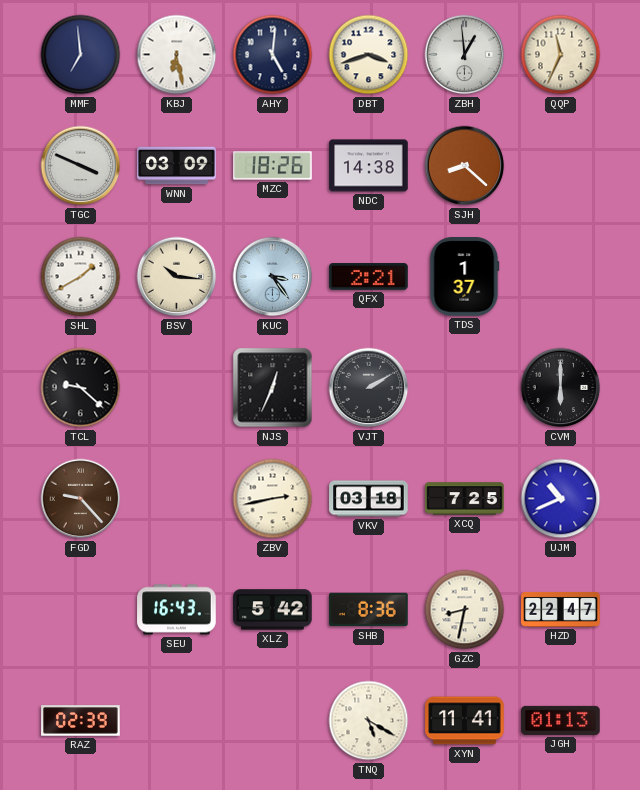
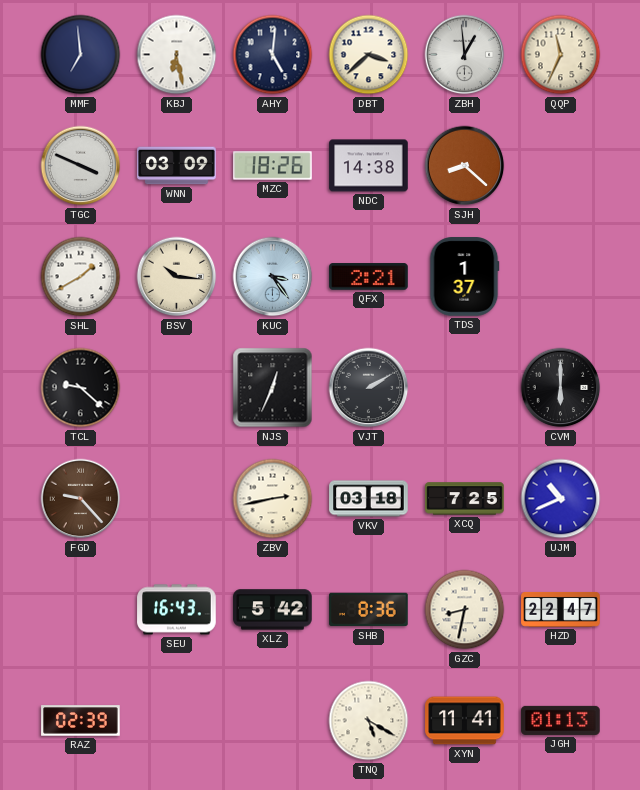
DBT: 3:42 -> 3:38 (369, 55)
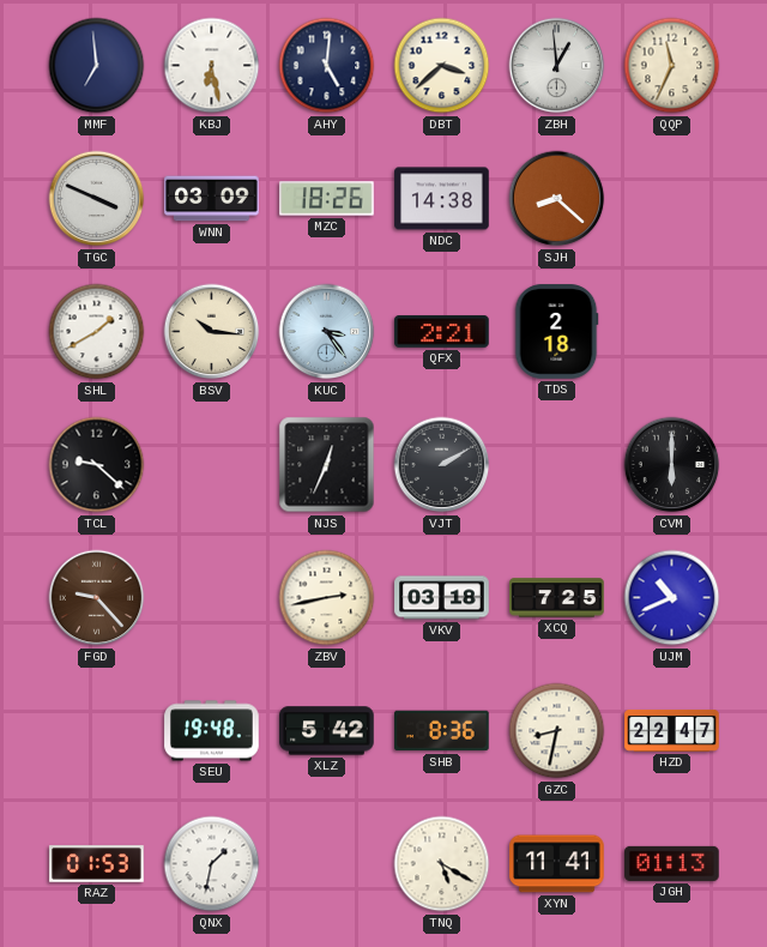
TDS: 1:37 -> 2:18 (556, 332)
SEU: 16:43 -> 19:48 (212, 731)
RAZ: 02:39 -> 01:53 (97, 864)
QNX: none -> 1:32 (212, 864)
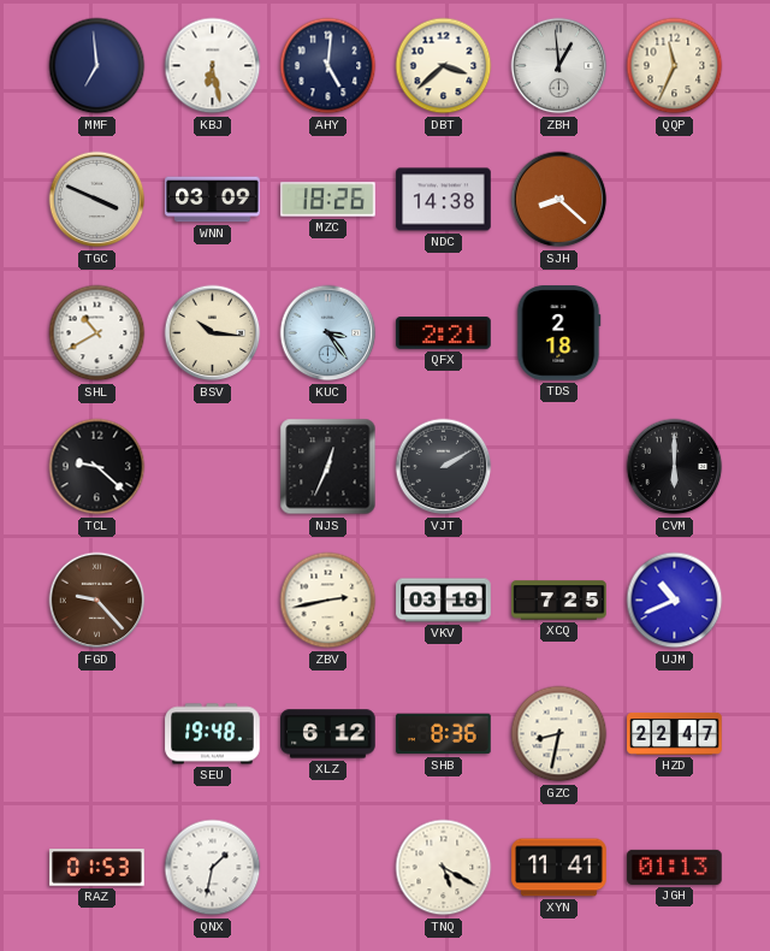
SHL: 1:40 -> 10:40 (97, 333)
XLZ: 5:42 -> 6:12 (328, 734)
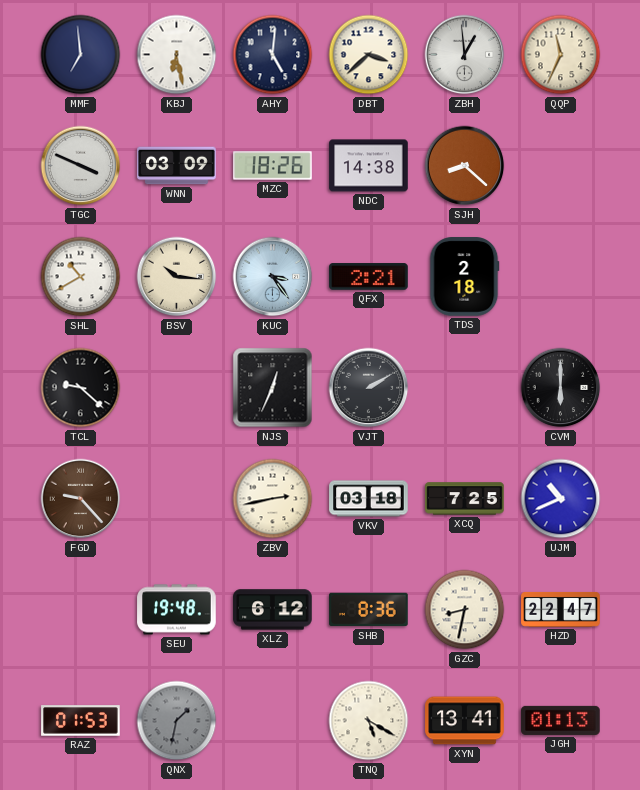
QNX dial: white -> grey (177, 721)
XYN: 11:41 -> 13:41 (465, 721)
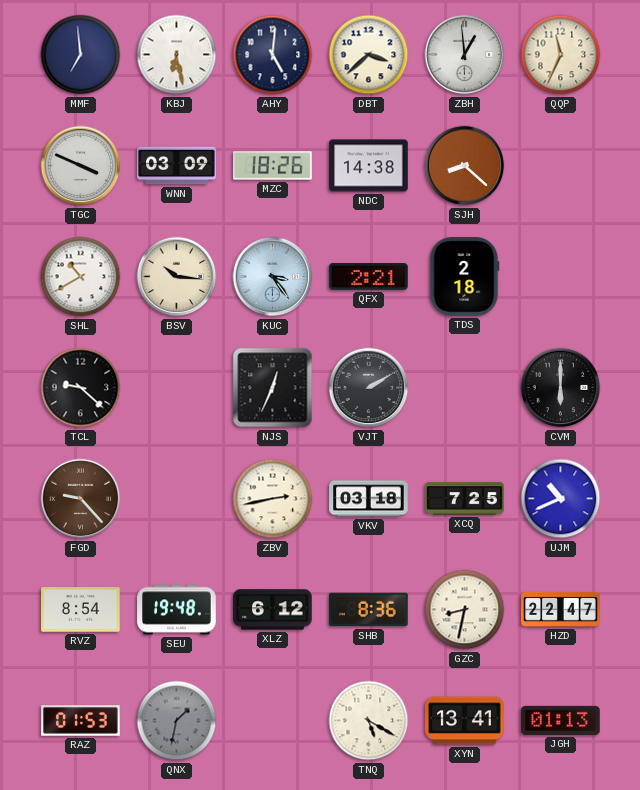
RVZ: none -> 8:54 (81, 610)
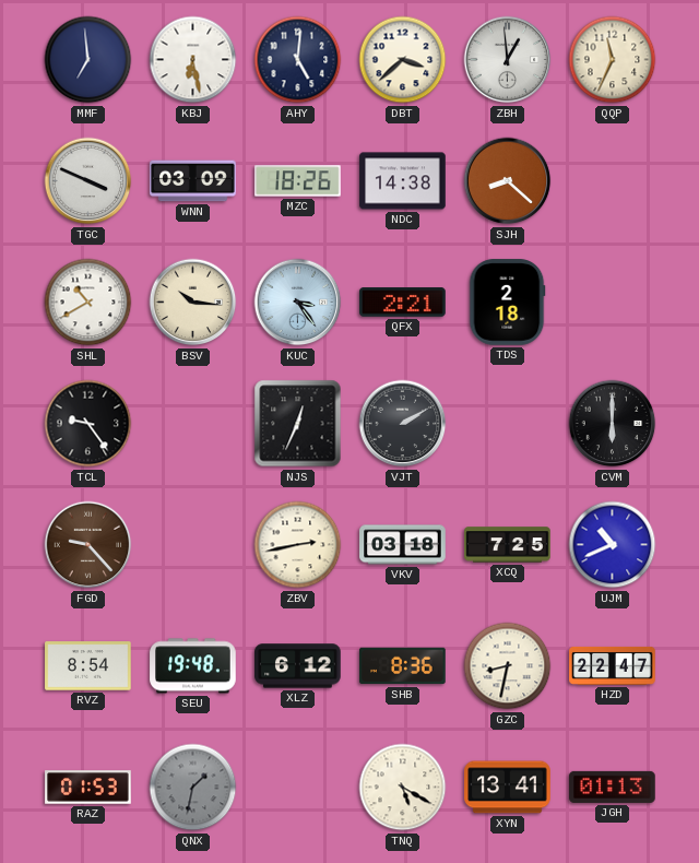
TCL: 9:22 -> 9:24 (88, 424)
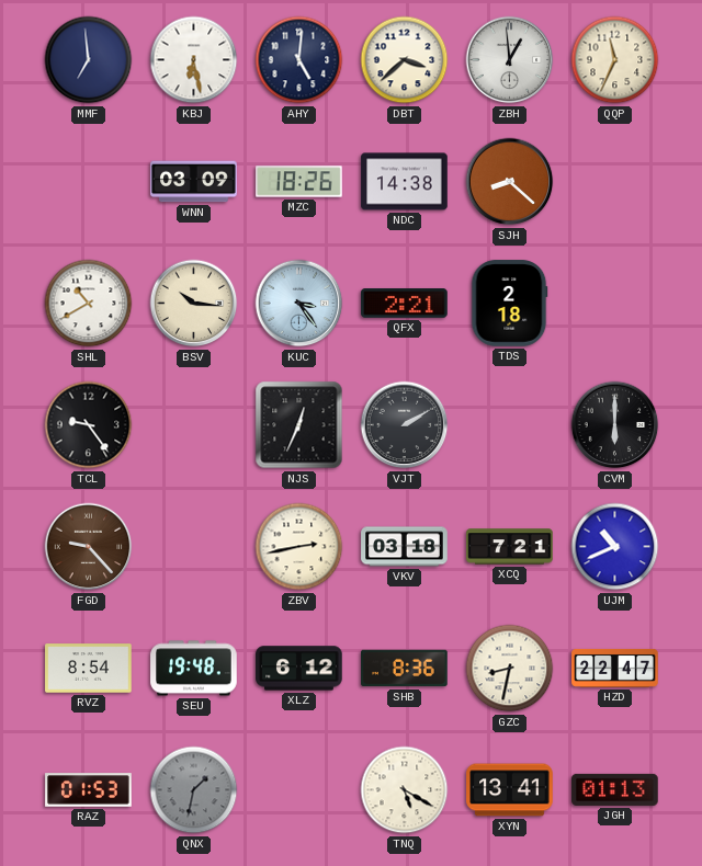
TGC: 3:49 -> none (88, 181)
XCQ: 7:25 -> 7:21 (510, 547)
